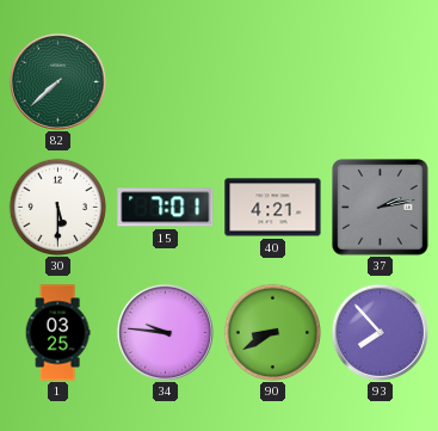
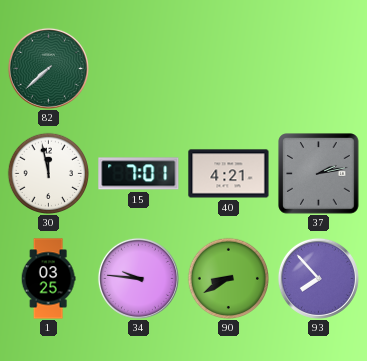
30: 5:30 -> 11:58 (48, 173)
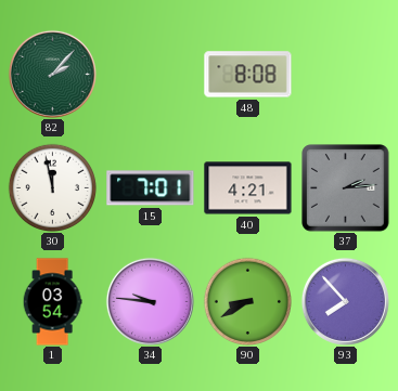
82: 7:38 -> 2:07 (52, 74)
48: none -> 8:08 (248, 75)
37: 2:13 -> 2:14 (346, 188)
1: 03:25 -> 03:54 (52, 302)
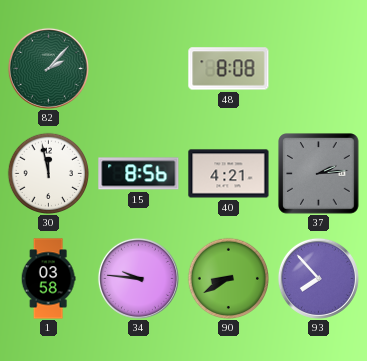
15: 7:01 -> 8:56 (139, 174)
1: 03:54 -> 03:58 (48, 279)
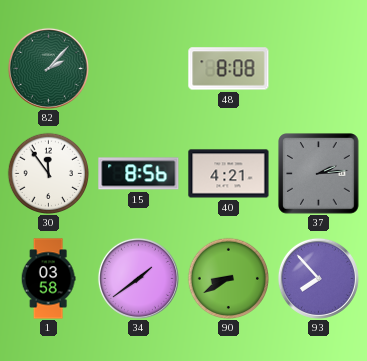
30: 11:58 -> 11:54 (48, 173)
34: 9:46 -> 1:39 (138, 278)
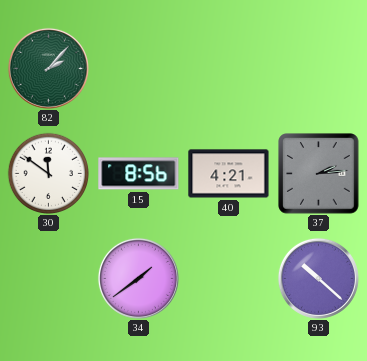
48: 8:08 -> none (229, 69)
30: 11:54 -> 11:51 (48, 173)
1: 03:58 -> none (48, 279)
90: 8:40 -> none (228, 278)
93: 7:53 -> 10:22 (318, 278)
